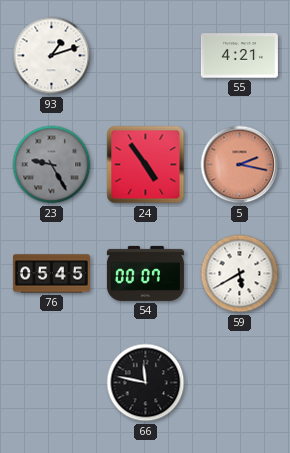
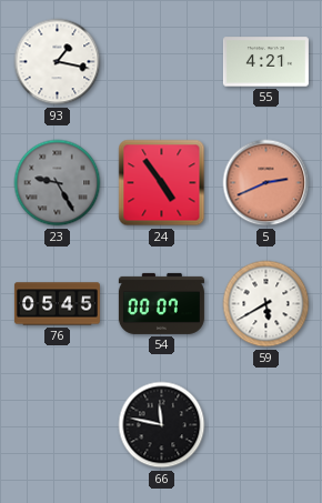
93: 1:12 -> 1:17 (58, 62)
5: 2:17 -> 2:41 (266, 183)
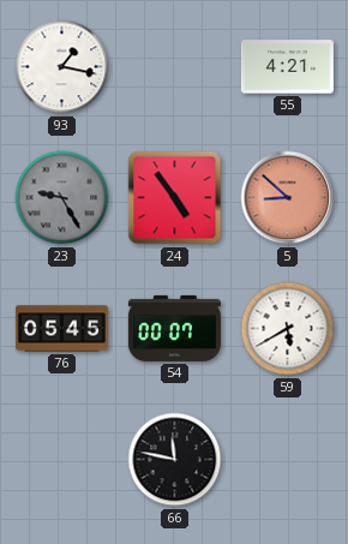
5: 2:41 -> 8:52 (288, 198)
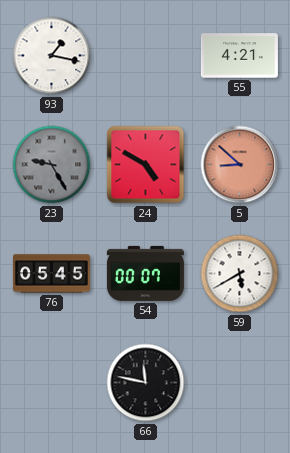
24: 4:54 -> 4:50 (146, 165)
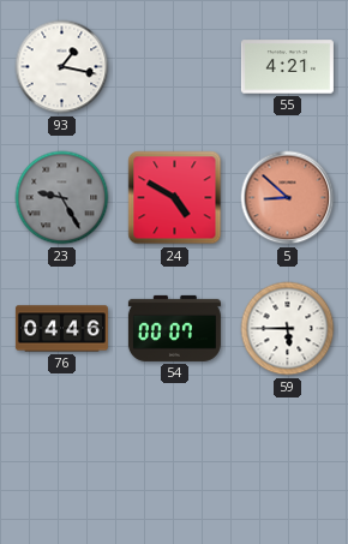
76: 05:45 -> 04:46 (61, 329)
59: 5:40 -> 5:45 (288, 329)
66: 11:47 -> none (146, 383)
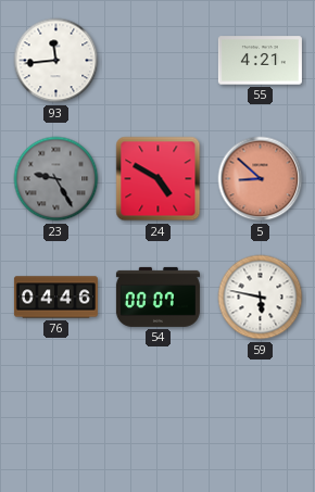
93: 1:17 -> 11:44 (56, 61)
59: 5:45 -> 5:47 (261, 298)
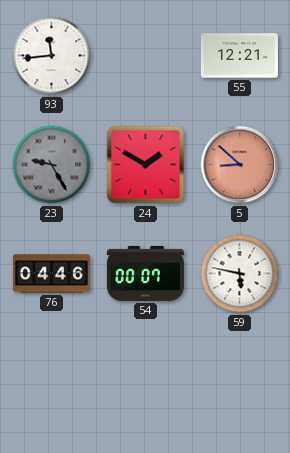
55: 4:21 -> 12:21 (239, 56)
24: 4:50 -> 1:50 (146, 165)
